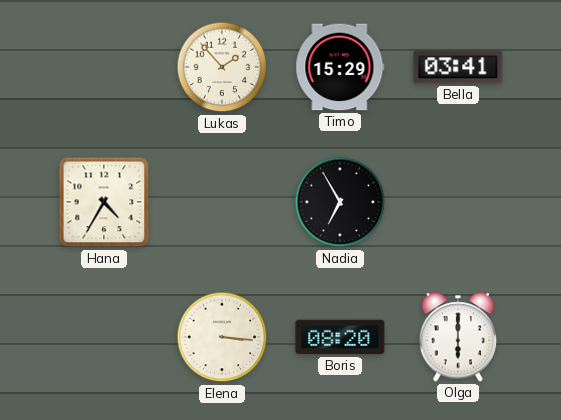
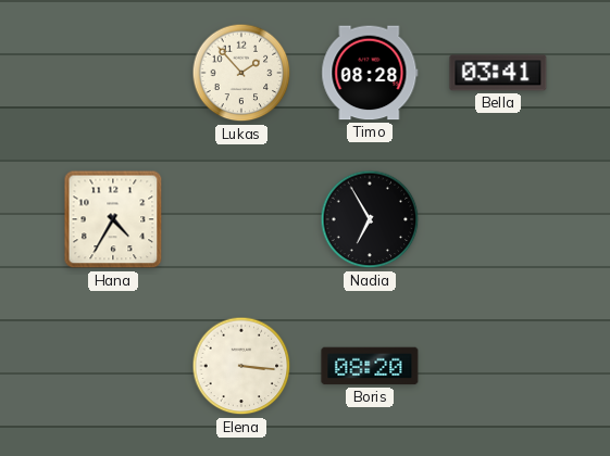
Timo: 15:29 -> 08:28 (370, 73)
Olga: 6:00 -> none (458, 337)
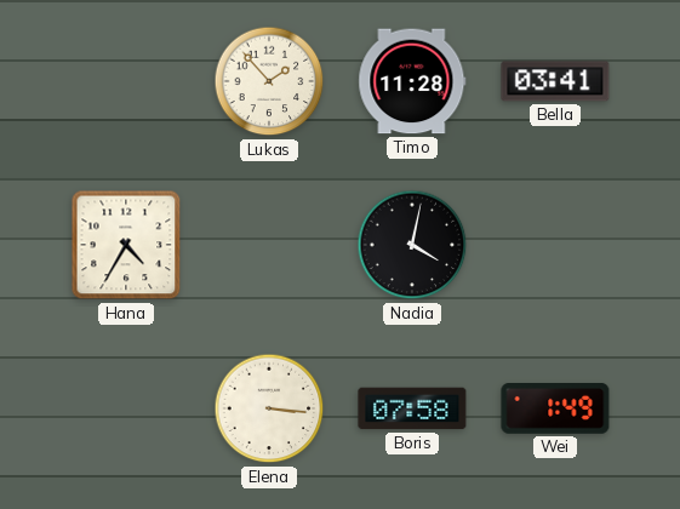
Timo: 08:28 -> 11:28 (412, 81)
Nadia: 6:55 -> 4:02 (412, 245)
Boris: 08:20 -> 07:58 (412, 408)
Wei: none -> 1:49 (555, 408)
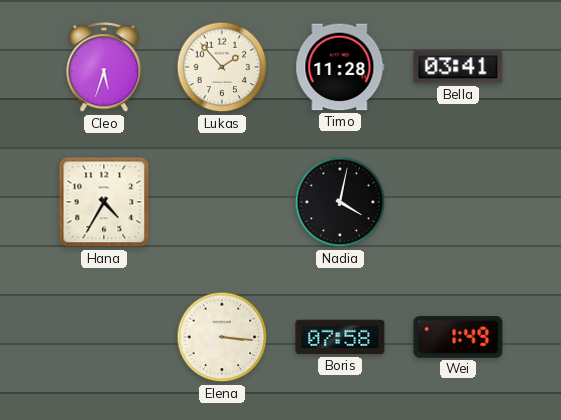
Cleo: none -> 5:33 (104, 68)
